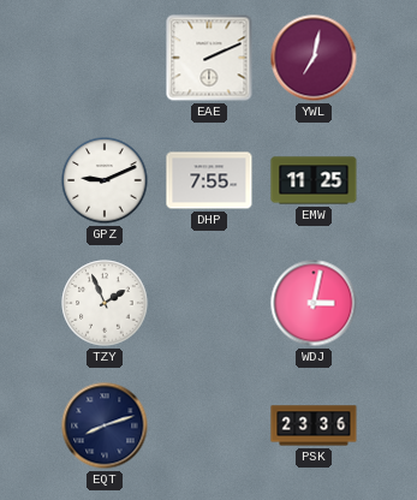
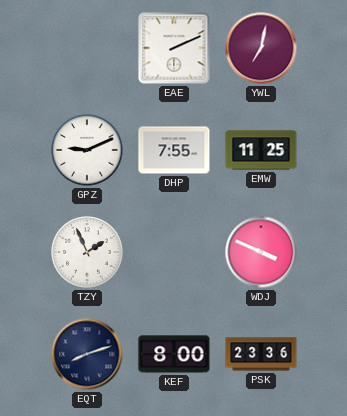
WDJ: 3:02 -> 3:49 (261, 252)
KEF: none -> 8:00 (174, 354)
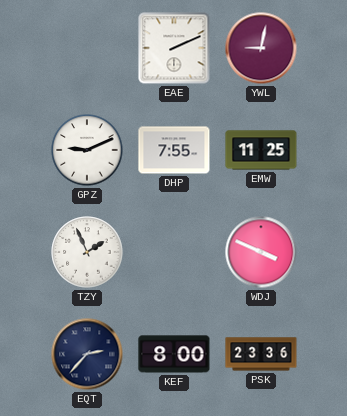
YWL: 7:02 -> 9:02 (261, 48)
EQT: 8:12 -> 2:37 (87, 354)
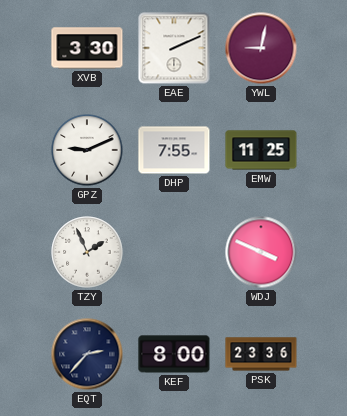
XVB: none -> 3:30 (87, 48)
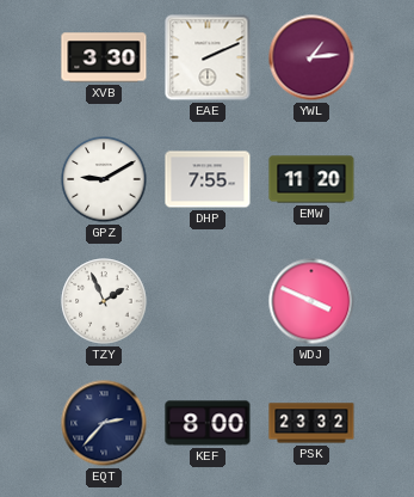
YWL: 9:02 -> 1:14 (311, 57)
GPZ: 9:11 -> 9:10 (104, 179)
EMW: 11:25 -> 11:20 (311, 179)
PSK: 23:36 -> 23:32 (311, 423)
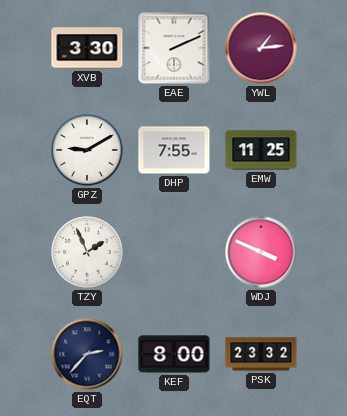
EMW: 11:20 -> 11:25 (261, 150)
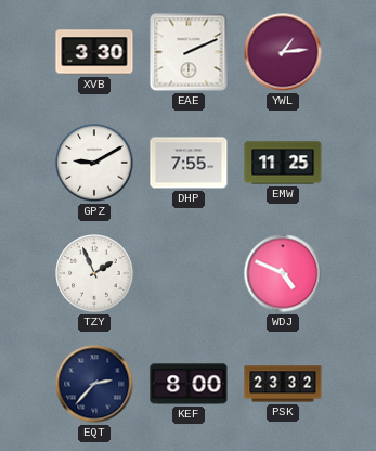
WDJ: 3:49 -> 4:49 (283, 273)
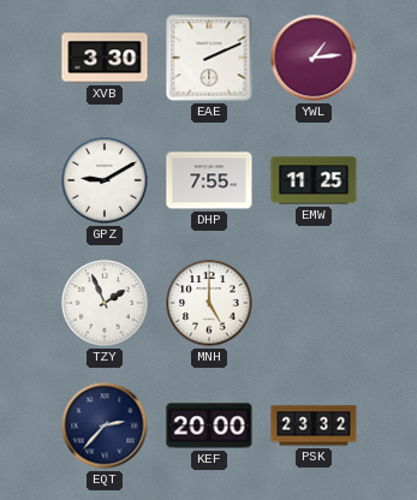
MNH: none -> 5:00 (209, 303)
WDJ: 4:49 -> none (283, 273)
KEF: 8:00 -> 20:00 (209, 425)
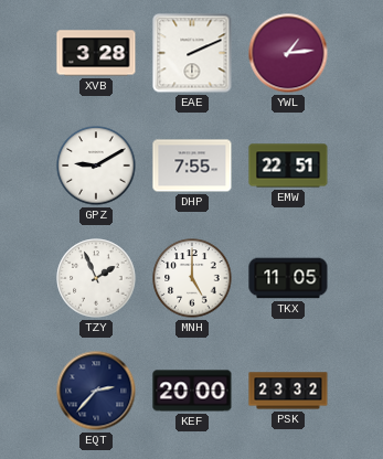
XVB: 3:30 -> 3:28 (96, 53)
EMW: 11:25 -> 22:51 (288, 166)
TKX: none -> 11:05 (288, 278)
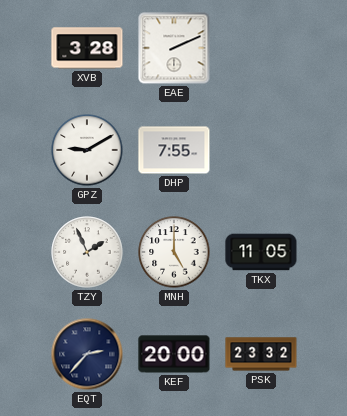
YWL: 1:14 -> none (288, 53)
EMW: 22:51 -> none (288, 166)
